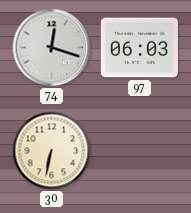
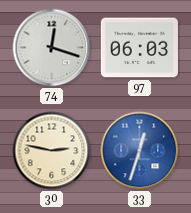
30: 6:32 -> 2:47 (52, 151)
33: none -> 12:33 (140, 151)
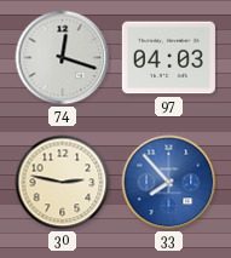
97: 06:03 -> 04:03 (168, 58)
33: 12:33 -> 7:53 (169, 183)
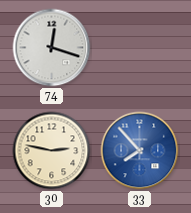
97: 04:03 -> none (168, 58)
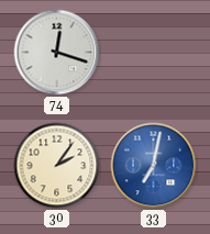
30: 2:47 -> 2:06 (57, 166)
33: 7:53 -> 7:02 (154, 166)
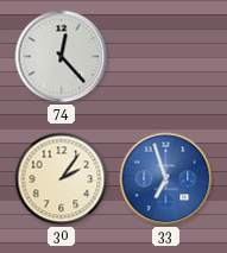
74: 12:18 -> 12:23 (62, 57)
33: 7:02 -> 6:57 (166, 179)
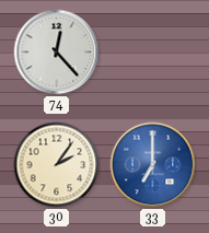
33: 6:57 -> 7:00 (153, 165)
